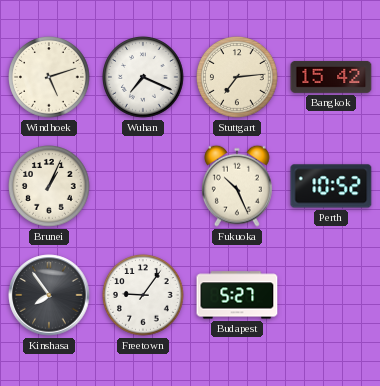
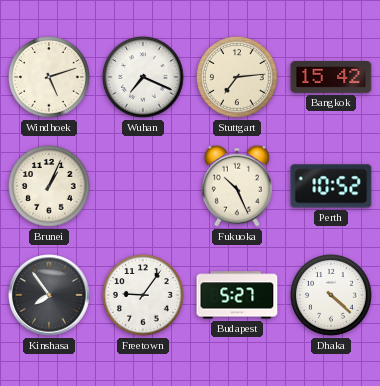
Dhaka: none -> 4:22 (332, 296)
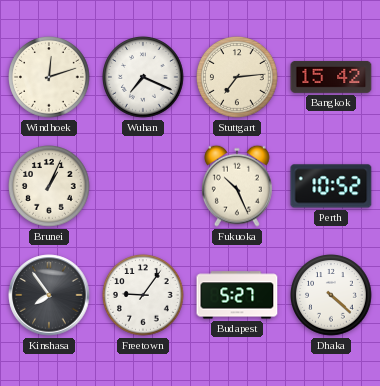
Windhoek: 5:12 -> 12:12 (50, 78)
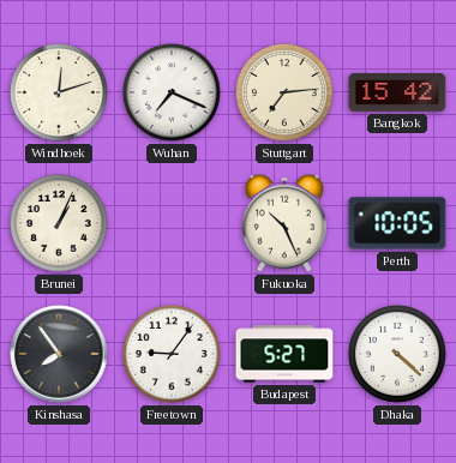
Perth: 10:52 -> 10:05 (397, 223)
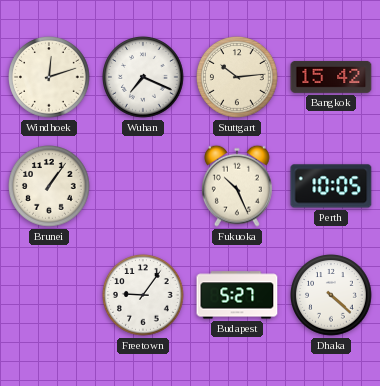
Stuttgart: 7:14 -> 10:14 (238, 78)
Brunei: 1:04 -> 1:06 (50, 187)
Kinshasa: 7:54 -> none (59, 354)
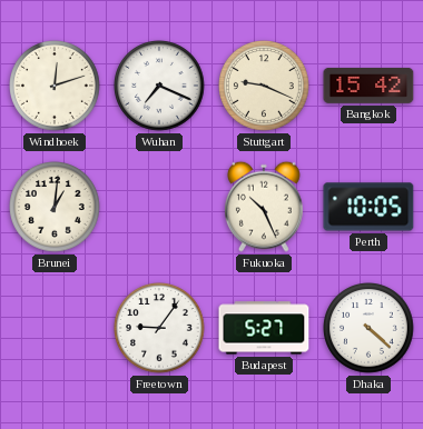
Stuttgart: 10:14 -> 9:19 (265, 87)
Brunei: 1:06 -> 1:01 (56, 208)
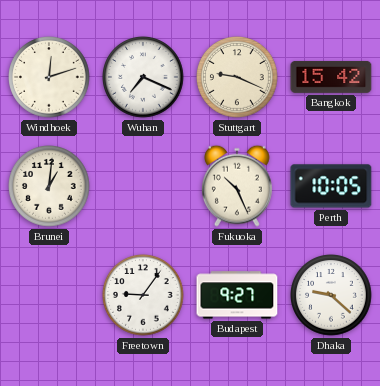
Budapest: 5:27 -> 9:27 (237, 295)
Dhaka: 4:22 -> 9:22 (332, 296)
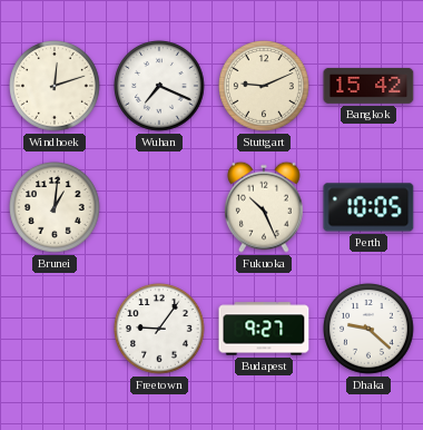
Stuttgart: 9:19 -> 9:11 (265, 87)
